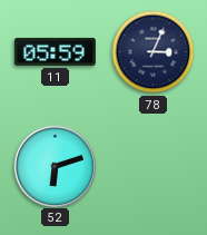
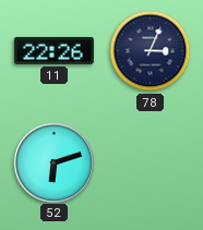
11: 05:59 -> 22:26 (53, 50)
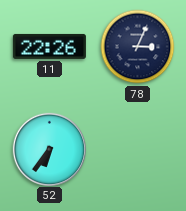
52: 6:12 -> 6:36 (49, 149)
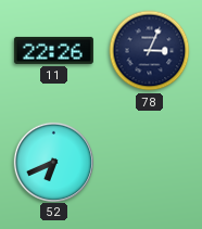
52: 6:36 -> 6:41 (53, 162)
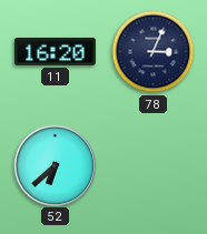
11: 22:26 -> 16:20 (55, 51)
52: 6:41 -> 6:38 (55, 165)
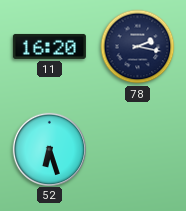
78: 3:04 -> 2:17 (138, 47)
52: 6:38 -> 6:27 (49, 149)
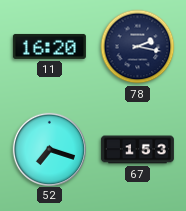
52: 6:27 -> 7:18 (49, 149)
67: none -> 1:53 (137, 150)
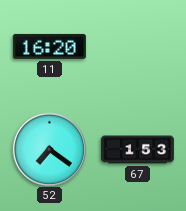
78: 2:17 -> none (138, 47)
52: 7:18 -> 7:21 (49, 149)
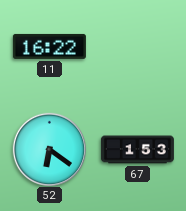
11: 16:20 -> 16:22 (49, 46)
52: 7:21 -> 6:21 (49, 149)
